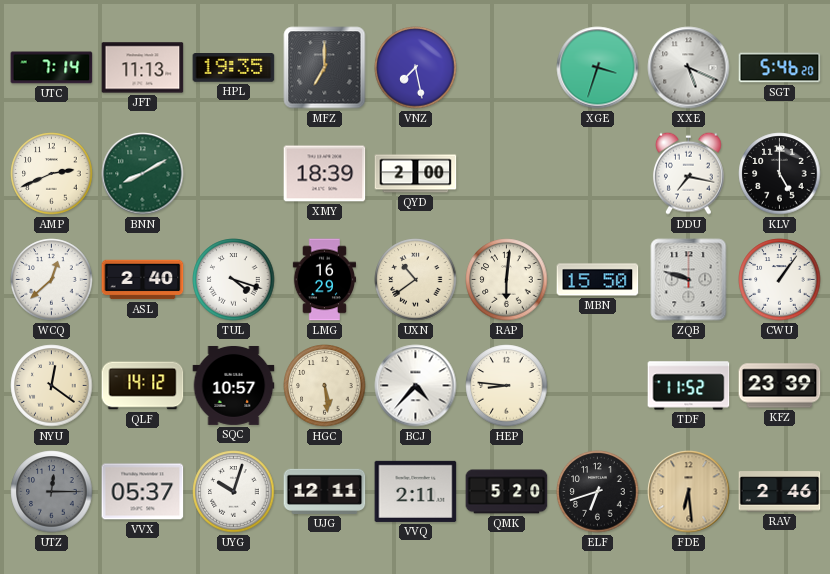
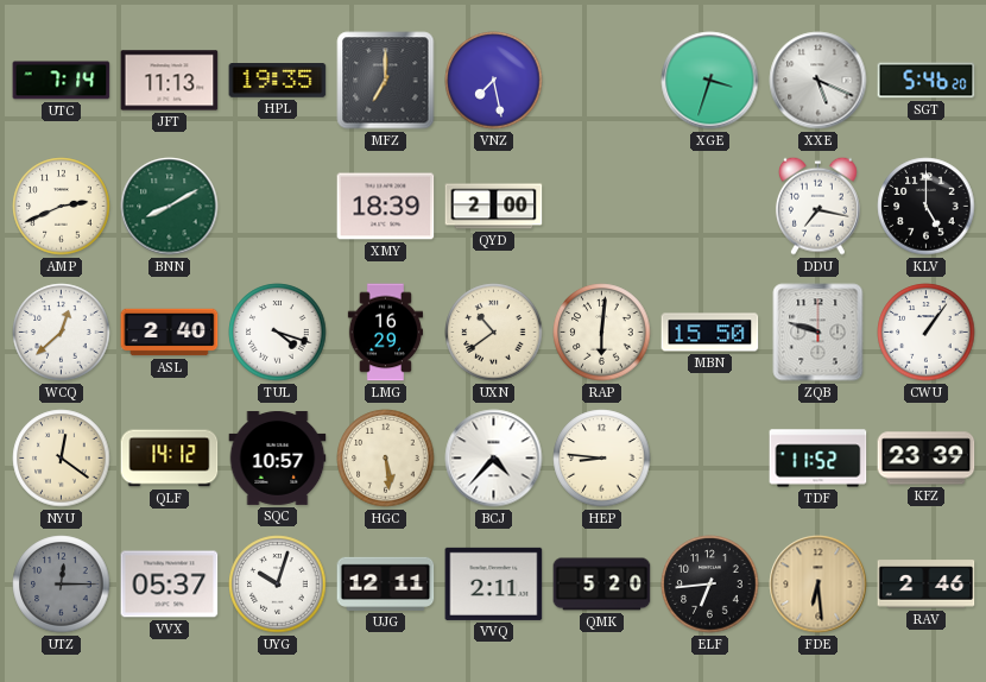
ELF: 6:42 -> 6:44 (710, 585)
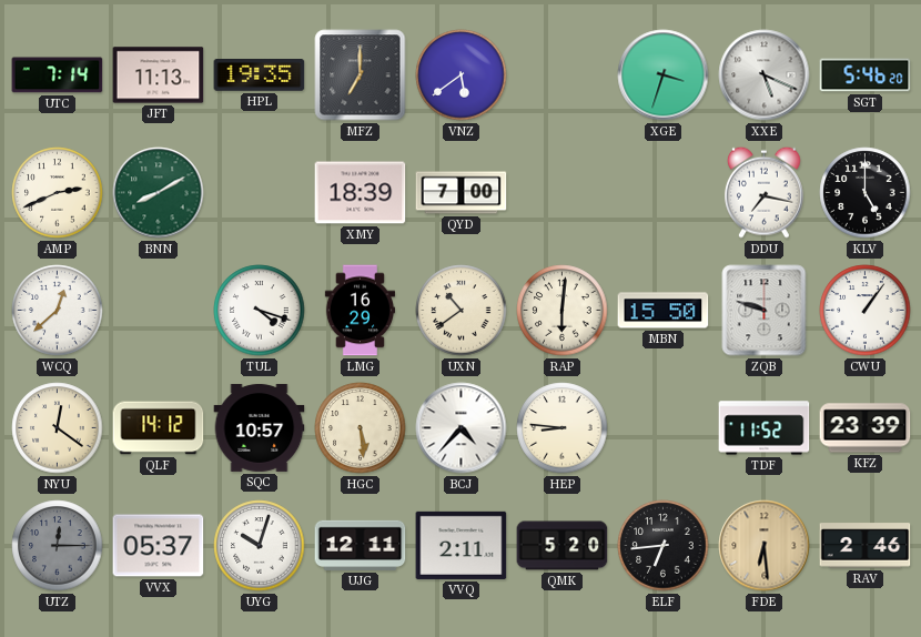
VNZ: 7:28 -> 5:39 (462, 75)
QYD: 2:00 -> 7:00 (462, 193)
ASL: 2:40 -> none (170, 333)
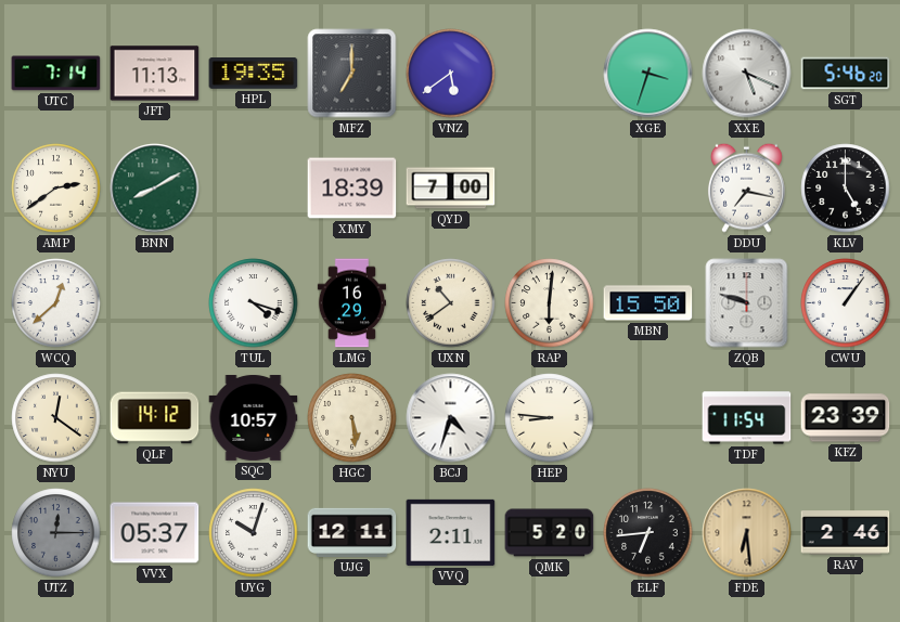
AMP: 2:41 -> 2:39 (56, 189)
BCJ: 4:37 -> 4:33 (451, 418)
TDF: 11:52 -> 11:54 (747, 418)
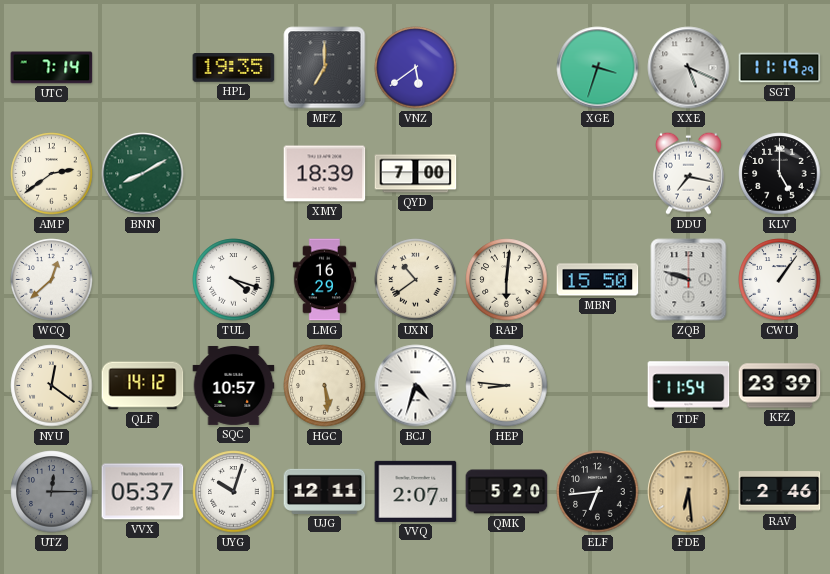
JFT: 11:13 -> none (155, 74)
SGT: 5:46 -> 11:19 (780, 68)
VVQ: 2:11 -> 2:07 (416, 491)
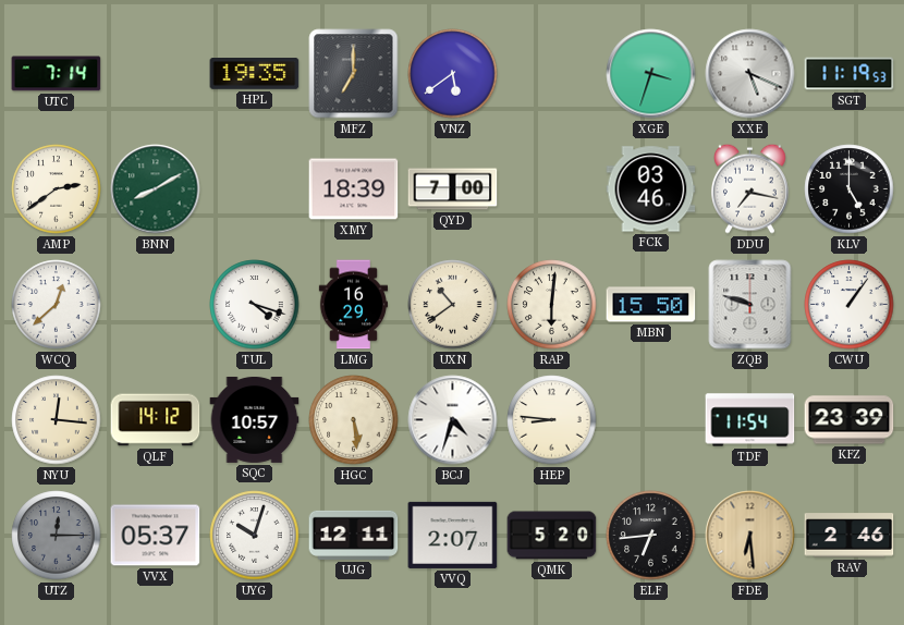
SGT: 11:19:29 -> 11:19:53 (850, 74)
FCK: none -> 03:46 (651, 189)
NYU: 12:21 -> 12:16 (57, 420)
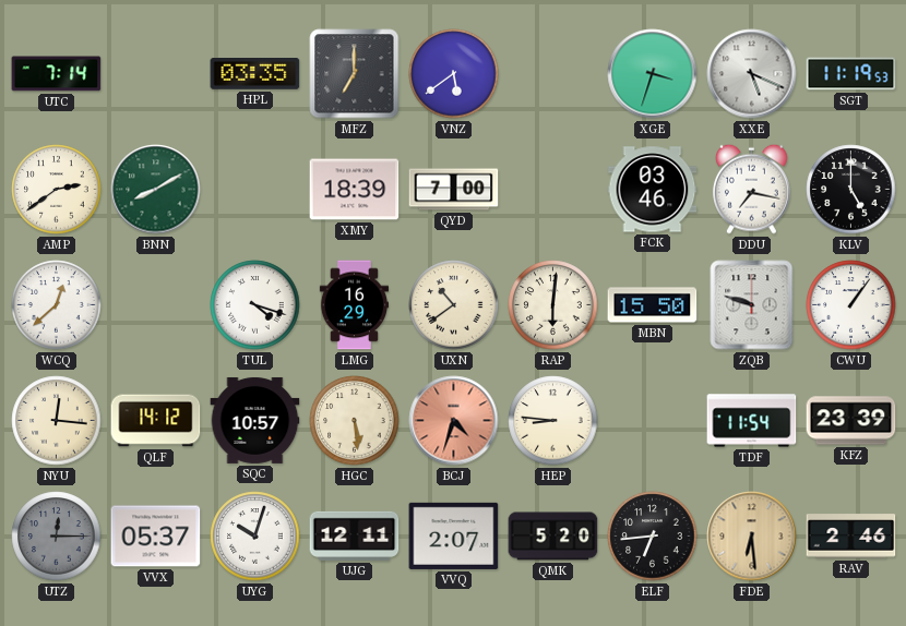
HPL: 19:35 -> 03:35 (255, 74)
BCJ dial: white -> salmon (454, 421)
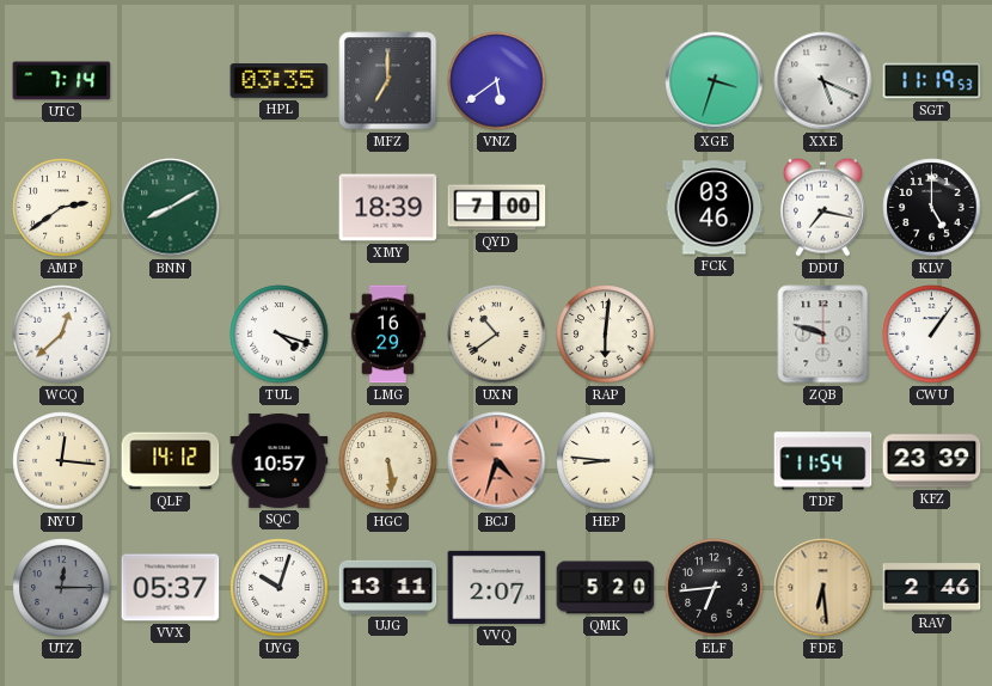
MBN: 15:50 -> none (653, 305)
UJG: 12:11 -> 13:11 (388, 587)
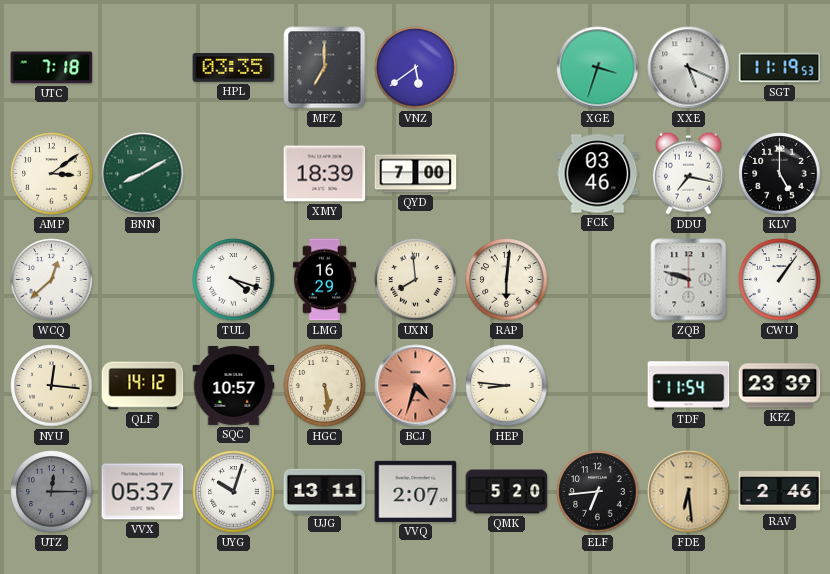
UTC: 7:14 -> 7:18 (52, 68)
AMP: 2:39 -> 3:09 (52, 174)
UXN: 10:39 -> 7:59 (416, 280)
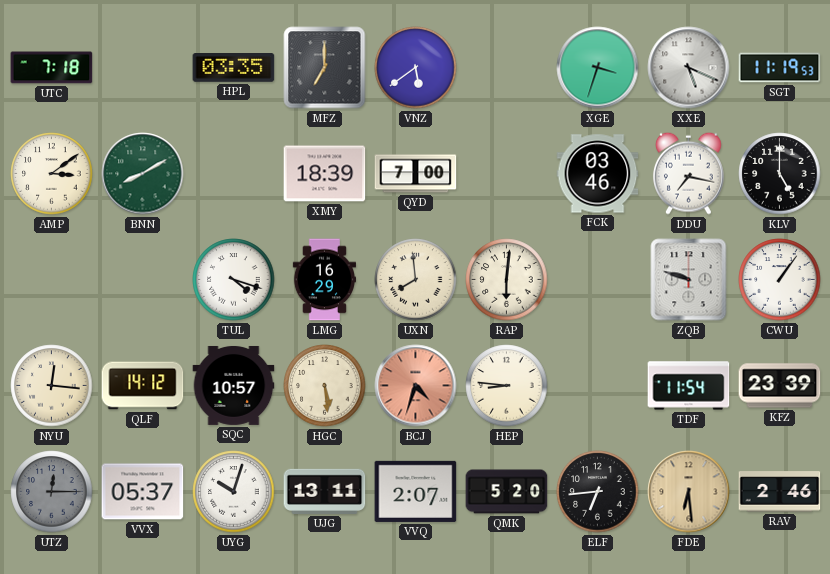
WCQ: 12:38 -> none (52, 280)
